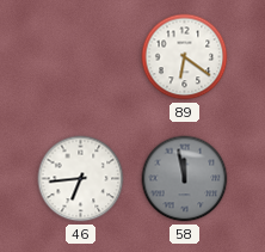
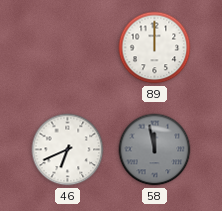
89: 6:21 -> 12:00 (155, 48)
46: 6:44 -> 6:41 (68, 150)
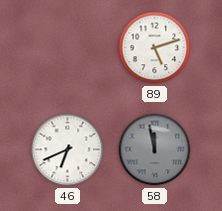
89: 12:00 -> 5:12 (155, 48)
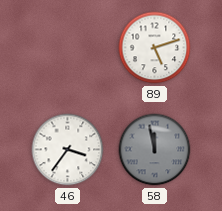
46: 6:41 -> 3:36 (68, 150)
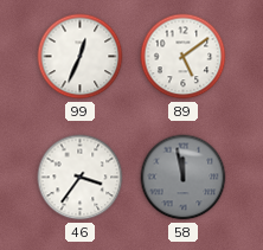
99: none -> 12:34 (81, 57)
89: 5:12 -> 5:09 (184, 57)
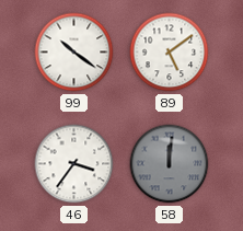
99: 12:34 -> 10:21 (74, 53)
58: 11:58 -> 12:01 (170, 164)
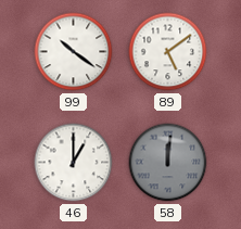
46: 3:36 -> 1:00 (74, 163)
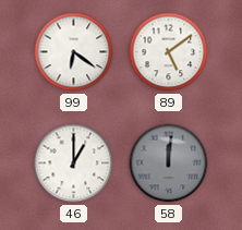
99: 10:21 -> 6:21 (74, 52)
